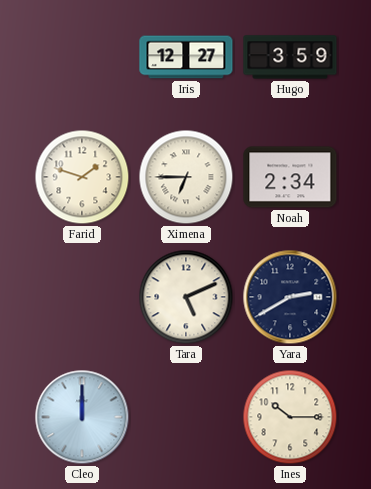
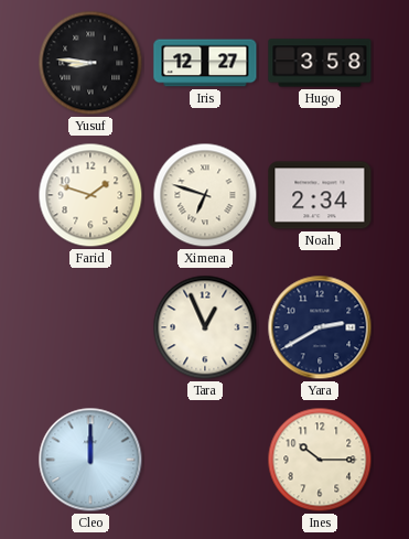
Yusuf: none -> 8:46 (90, 63)
Hugo: 3:59 -> 3:58 (320, 63)
Ximena: 6:45 -> 6:48 (205, 195)
Tara: 5:11 -> 12:56 (205, 327)
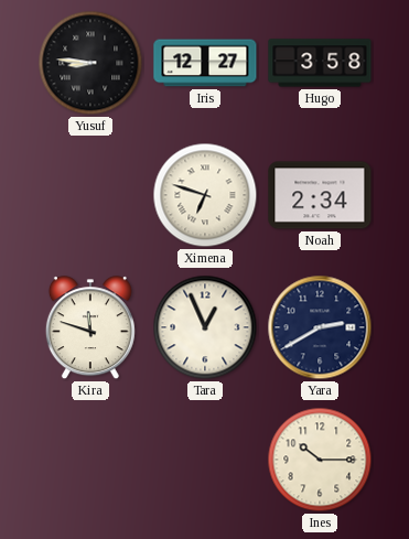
Farid: 1:48 -> none (90, 195)
Kira: none -> 11:48 (90, 328)
Cleo: 12:00 -> none (90, 460)
